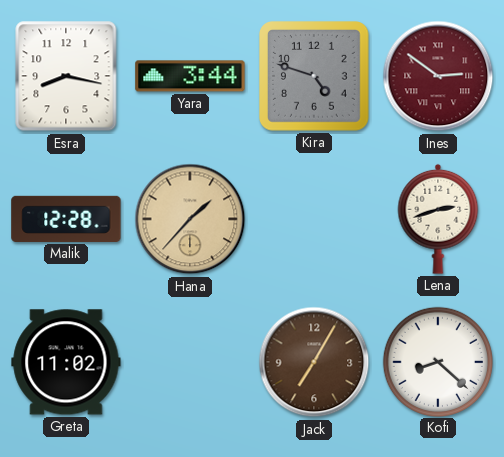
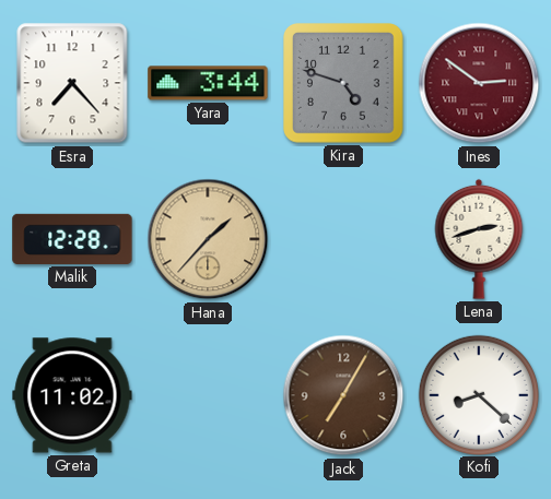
Esra: 8:17 -> 7:23 (72, 83)
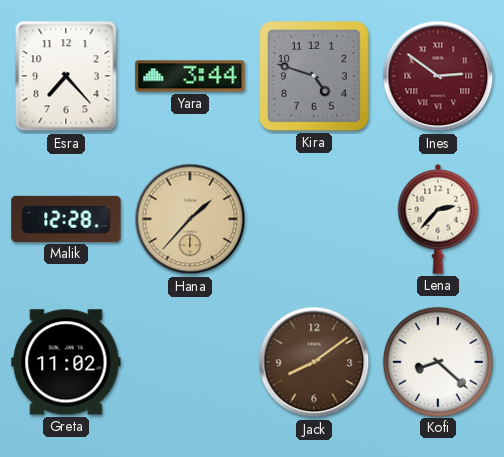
Lena: 2:42 -> 2:37 (438, 219)
Jack: 7:05 -> 8:09 (314, 362)
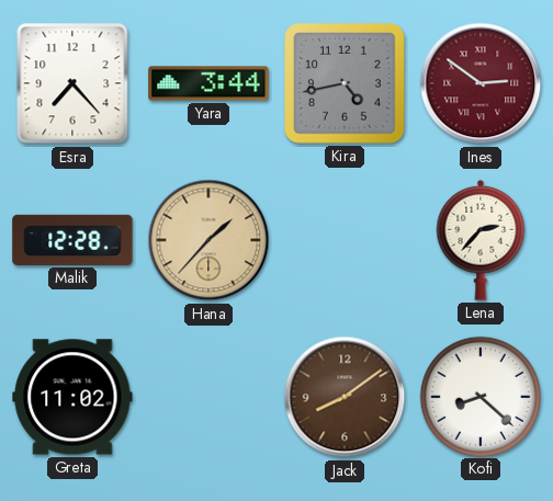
Kira: 4:48 -> 4:43 (346, 84)
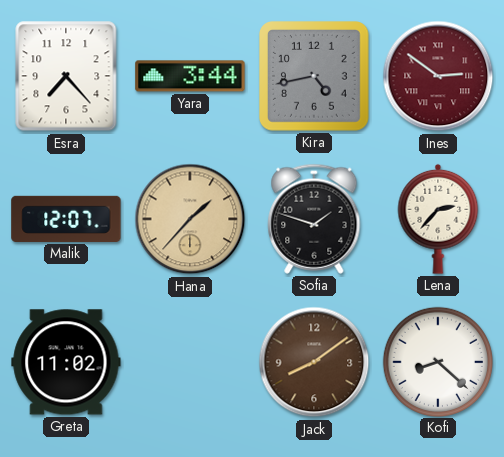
Malik: 12:28 -> 12:07 (66, 219)
Sofia: none -> 1:48 (314, 219)
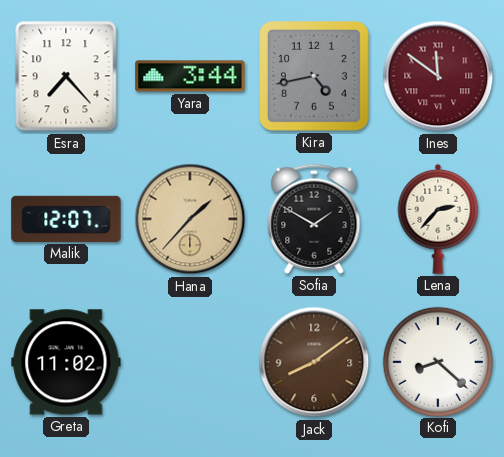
Ines: 2:51 -> 11:51 (438, 76)
Sofia: 1:48 -> 1:50 (314, 219)
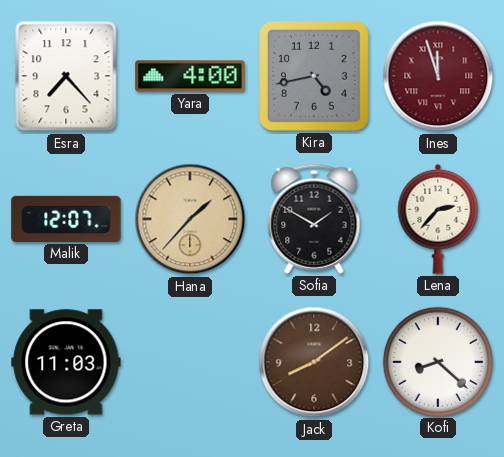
Yara: 3:44 -> 4:00 (190, 76)
Ines: 11:51 -> 11:57 (438, 76)
Greta: 11:02 -> 11:03 (66, 362)
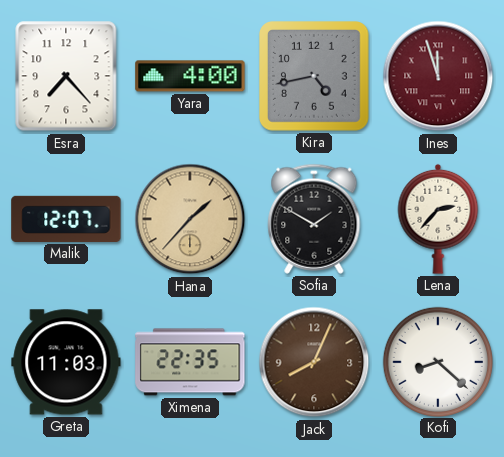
Ximena: none -> 22:35 (190, 362)
Jack: 8:09 -> 8:04 (314, 362)
